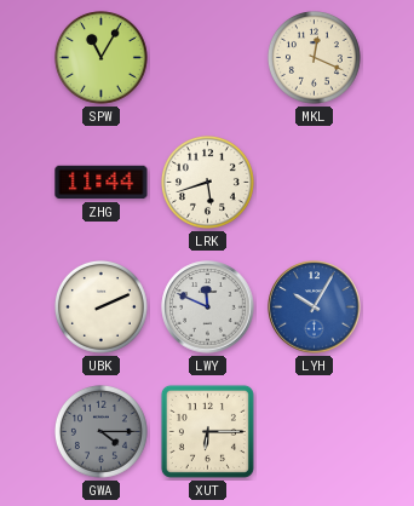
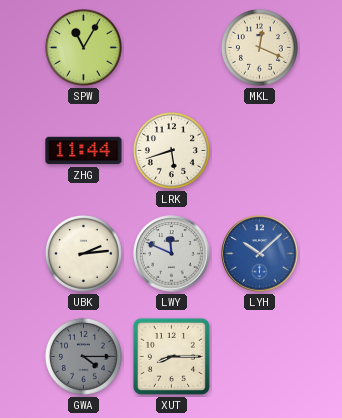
UBK: 2:11 -> 2:14 (83, 253)
LYH: 10:05 -> 10:08 (260, 254)
XUT: 6:15 -> 8:15 (171, 356)
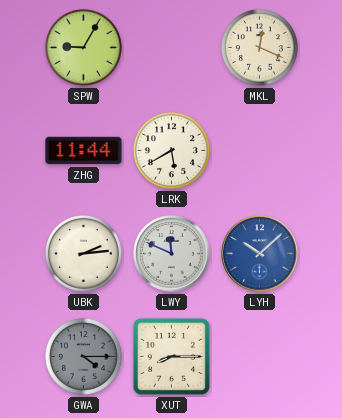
SPW: 11:05 -> 9:05 (83, 47)
LRK: 5:42 -> 5:40 (171, 150)
